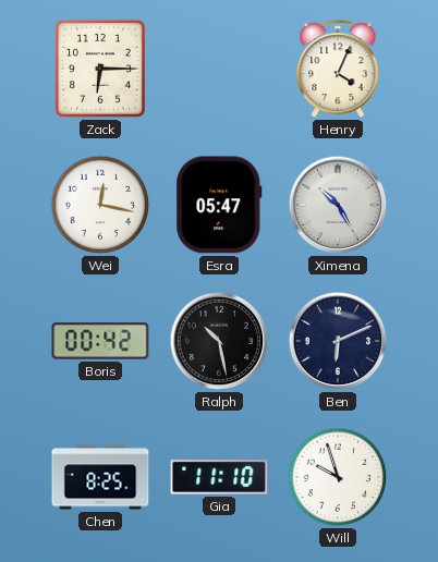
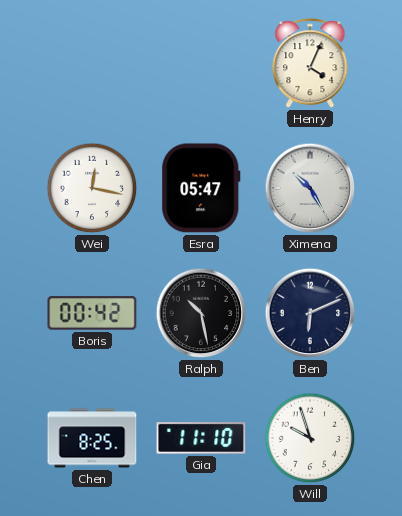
Zack: 6:15 -> none (100, 69)
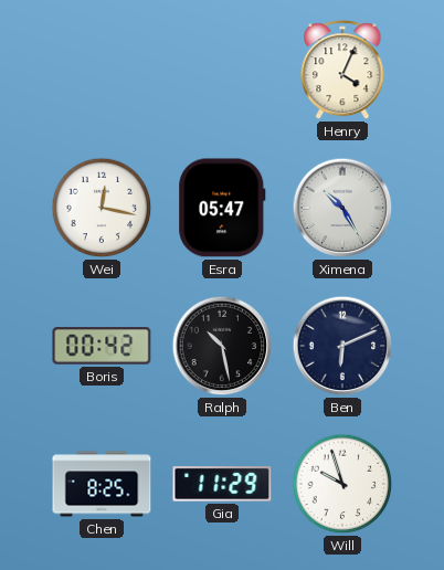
Gia: 11:10 -> 11:29 (222, 484)
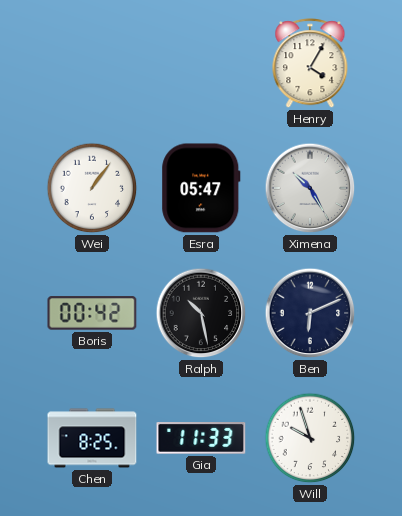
Henry: 4:04 -> 4:05 (310, 64)
Wei: 12:17 -> 1:06 (92, 188)
Gia: 11:29 -> 11:33 (201, 438)
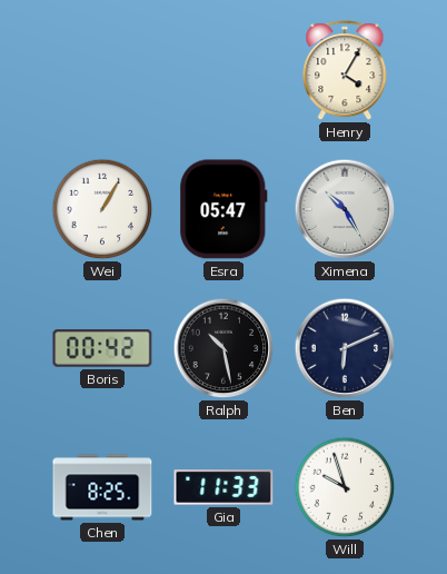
Wei: 1:06 -> 1:05 (102, 209)
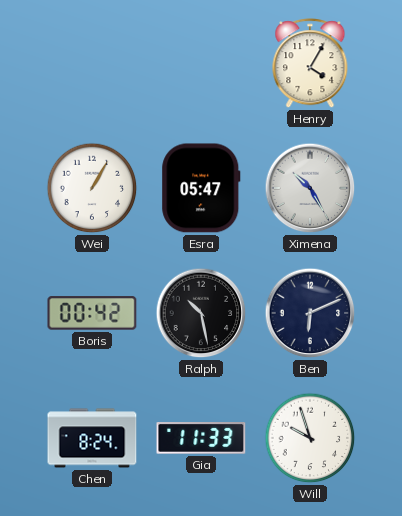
Chen: 8:25 -> 8:24 (92, 438)
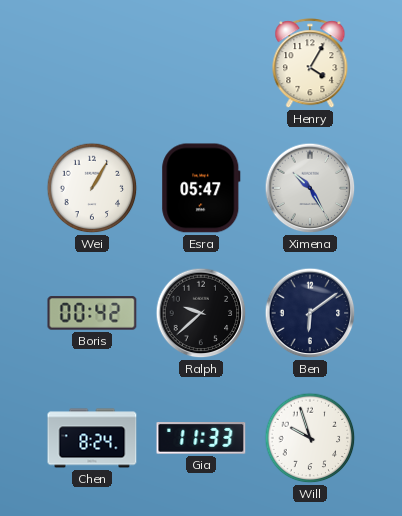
Ralph: 10:28 -> 9:38 (201, 313)
Ben: 6:11 -> 6:09 (310, 313)
